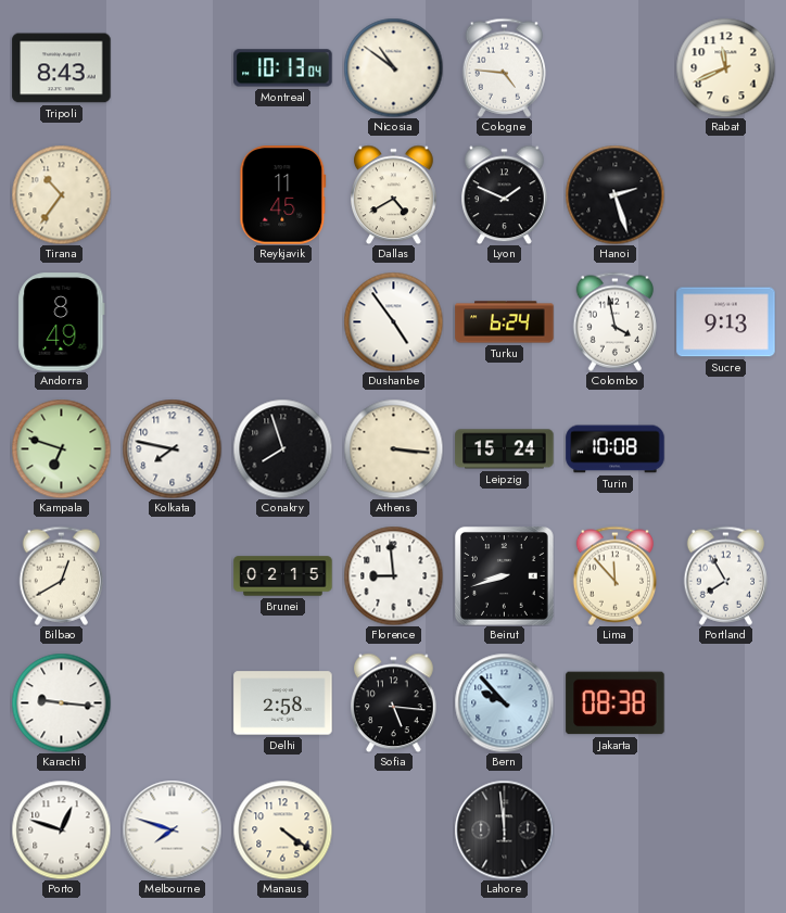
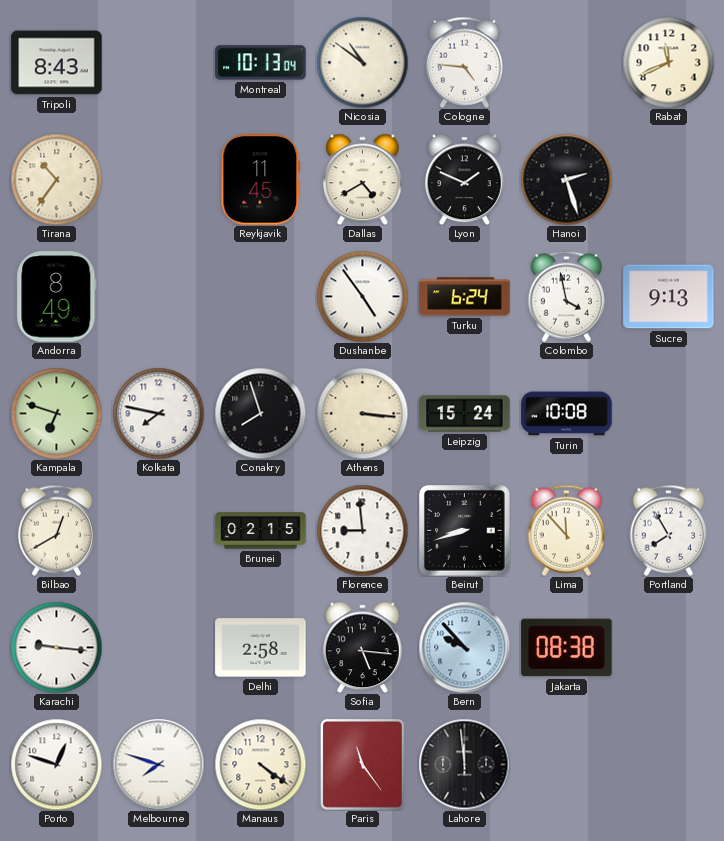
Paris: none -> 11:24 (362, 764)
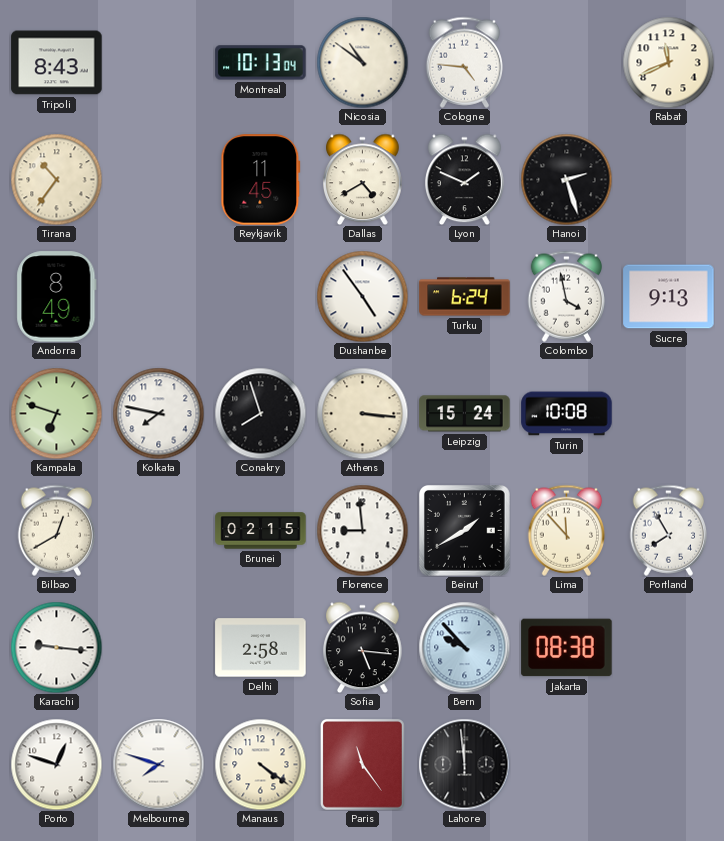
Beirut: 8:42 -> 1:40 (465, 531)
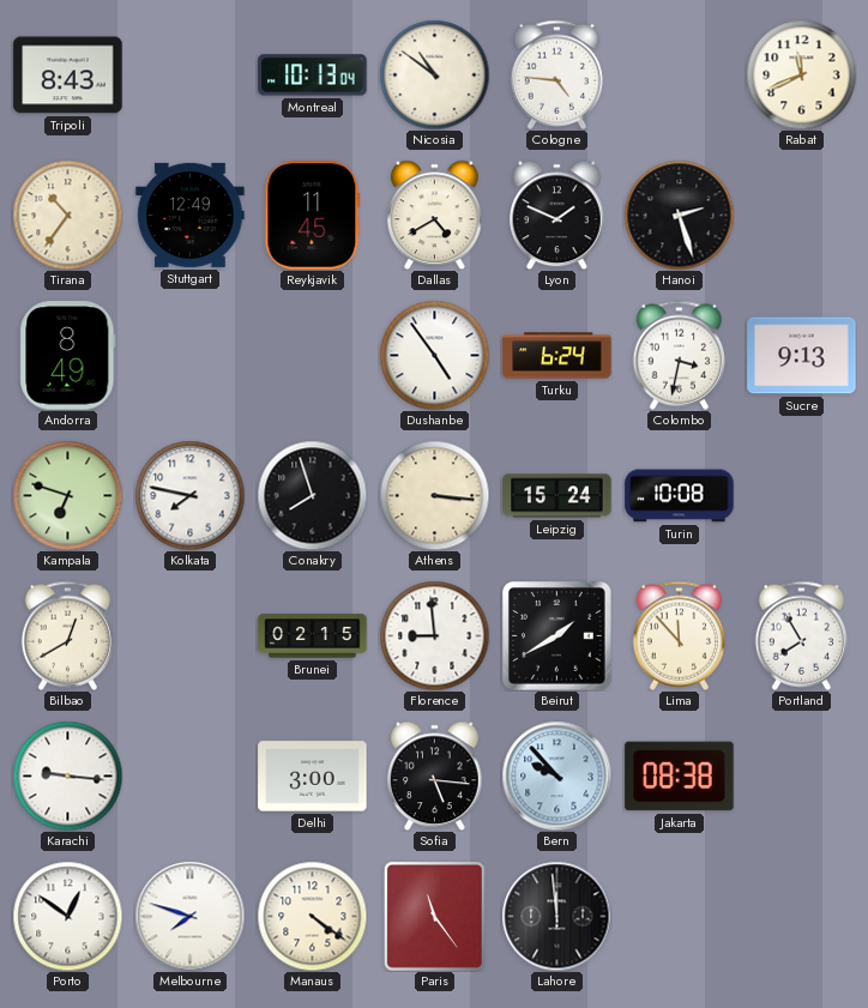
Stuttgart: none -> 12:49 (191, 215)
Colombo: 3:58 -> 3:32 (680, 355)
Delhi: 2:58 -> 3:00 (313, 777)
Porto: 12:48 -> 12:51 (67, 916)
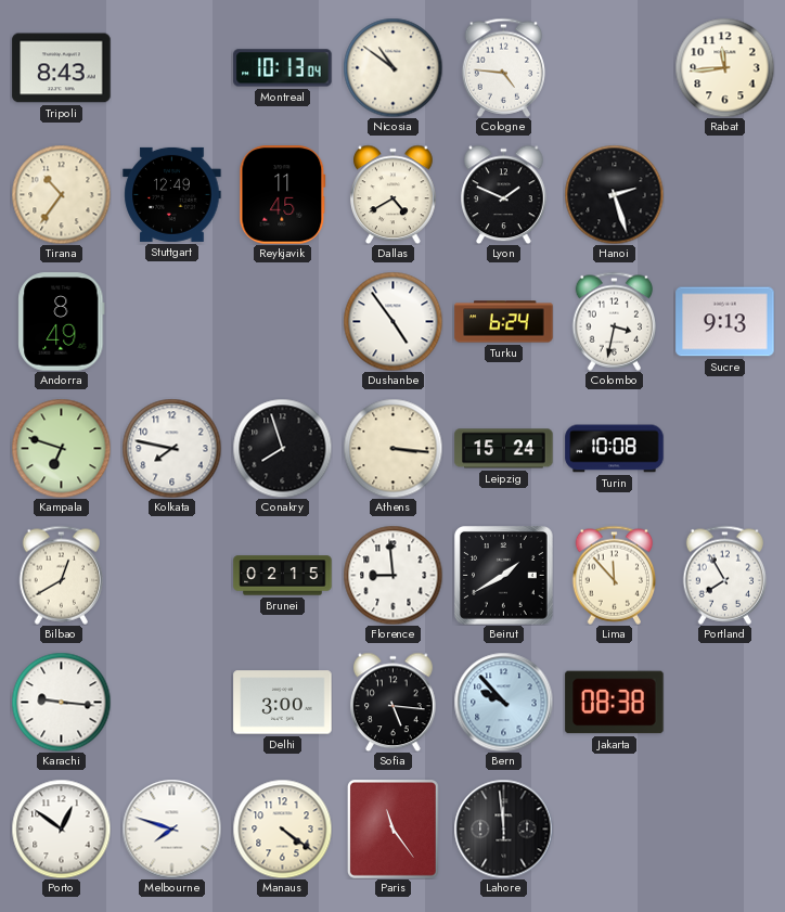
Rabat: 11:41 -> 11:44 (724, 67)
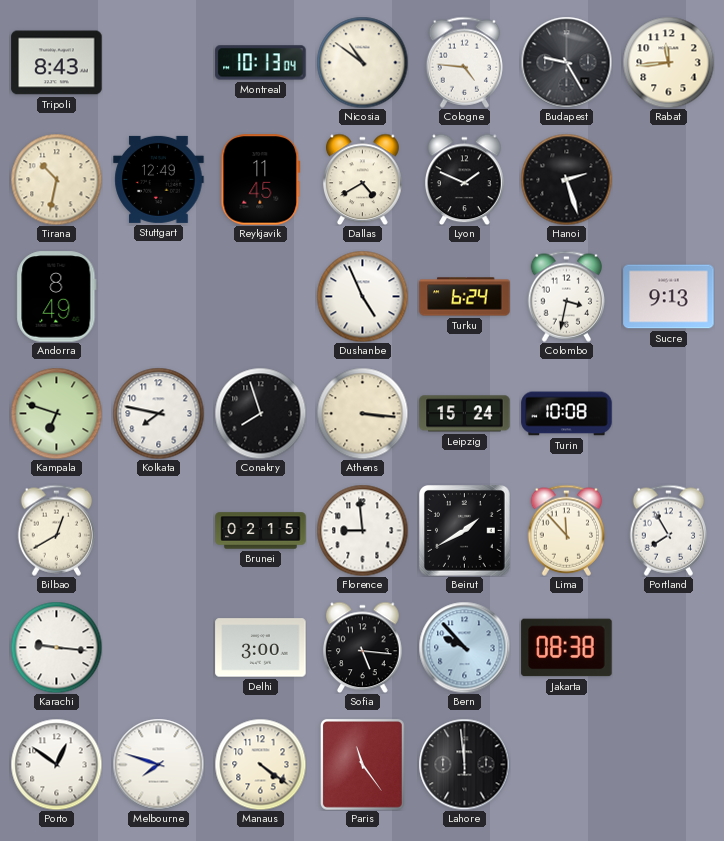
Budapest: none -> 9:25 (566, 62)
Tirana: 10:36 -> 10:32 (56, 179)
Dushanbe: 4:54 -> 4:56 (362, 296)
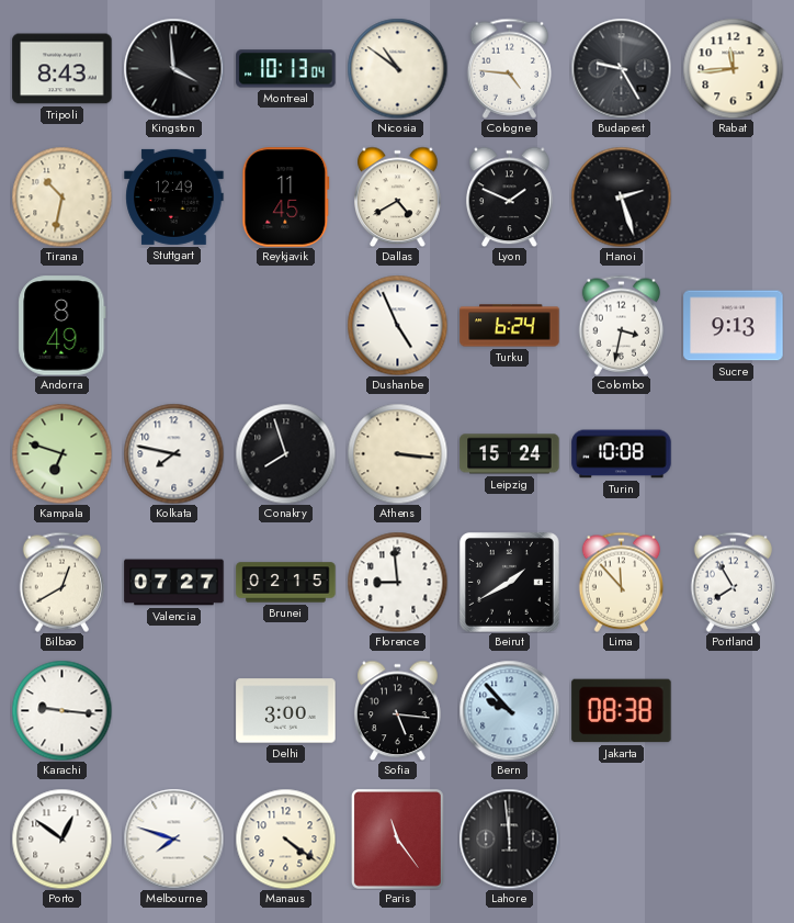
Kingston: none -> 3:59 (173, 68)
Valencia: none -> 07:27 (174, 583)
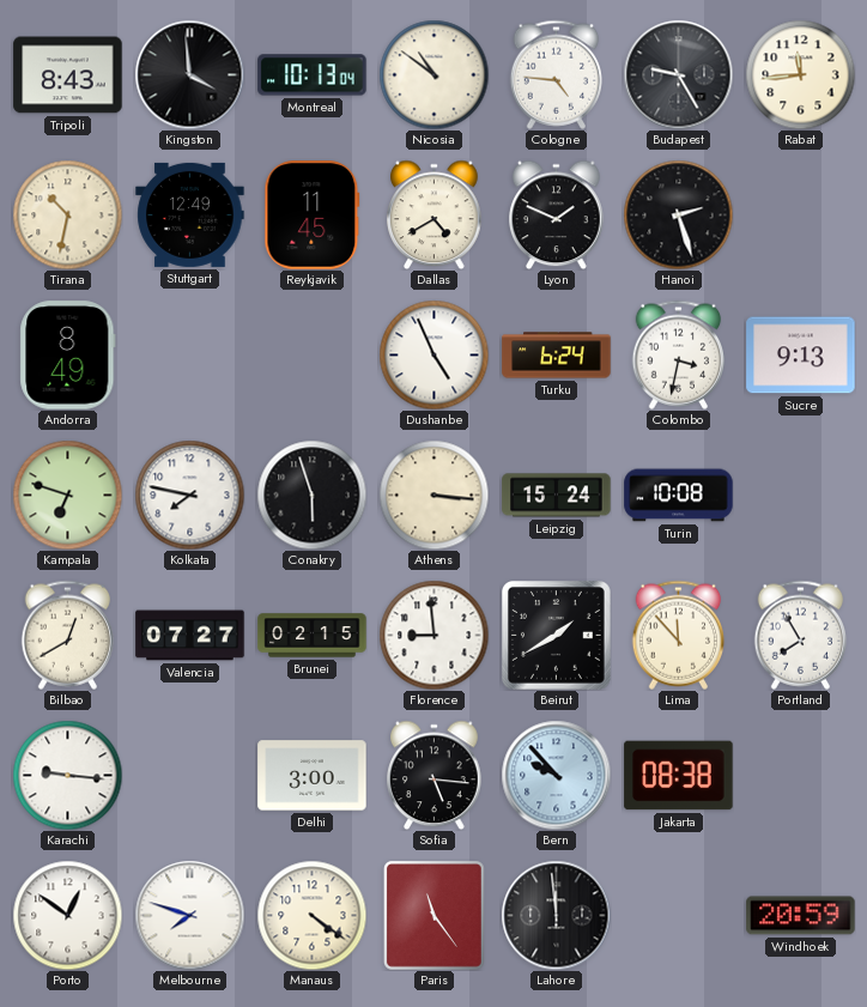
Conakry: 7:57 -> 5:57 (311, 495)
Windhoek: none -> 20:59 (801, 916)
